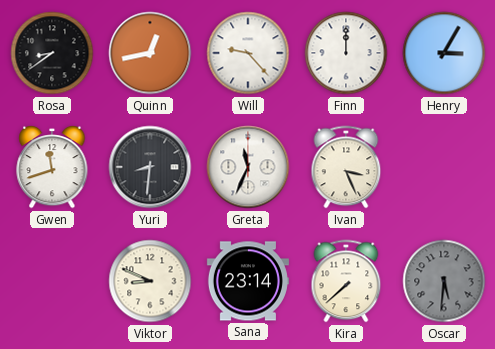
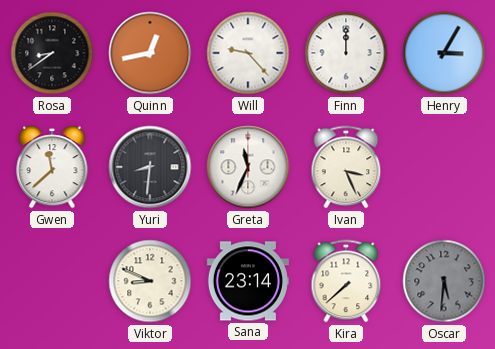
Gwen: 11:42 -> 11:38 (52, 167)
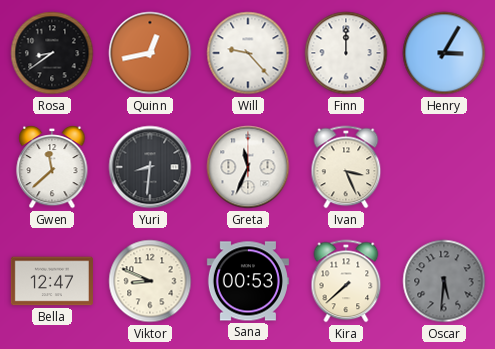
Bella: none -> 12:47 (52, 281)
Sana: 23:14 -> 00:53 (248, 281)
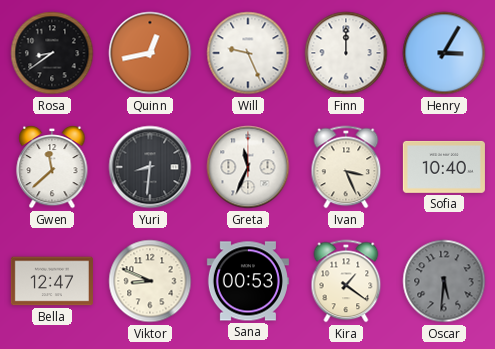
Will: 9:23 -> 9:26 (248, 53)
Sofia: none -> 10:40 (444, 167)
Kira: 7:38 -> 1:21 (346, 281)
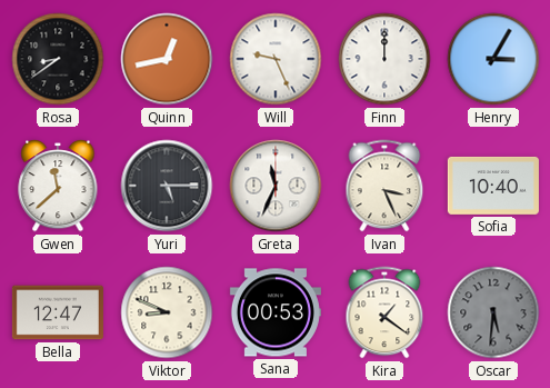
Yuri: 8:31 -> 5:15 (167, 186)
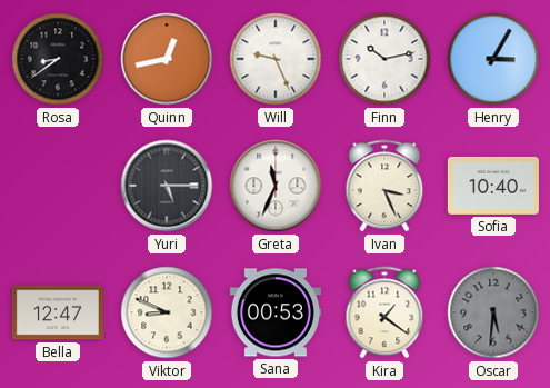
Finn: 12:00 -> 10:13 (384, 59)
Gwen: 11:38 -> none (58, 186)
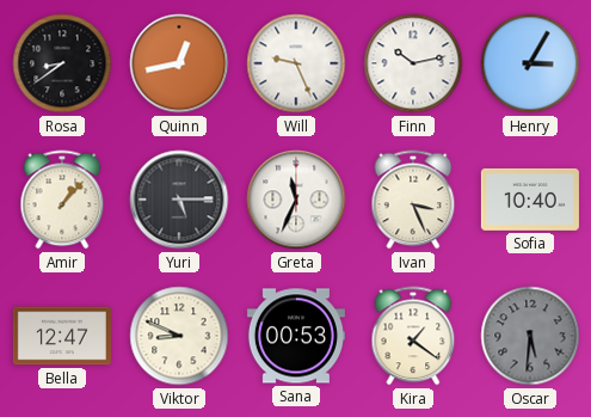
Amir: none -> 1:07 (62, 200)
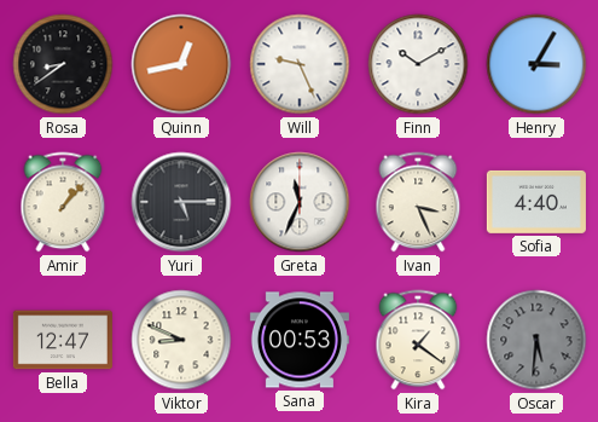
Finn: 10:13 -> 10:10 (418, 64)
Sofia: 10:40 -> 4:40 (536, 202)
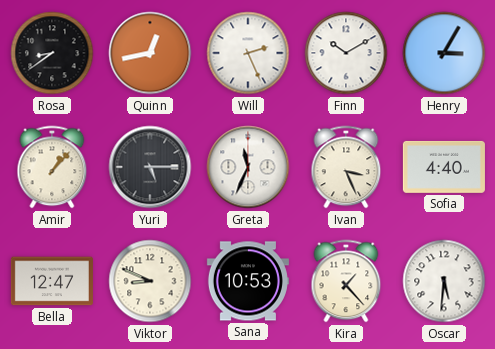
Will: 9:26 -> 2:26 (248, 53)
Sana: 00:53 -> 10:53 (248, 281)
Kira: 1:21 -> 1:23 (346, 281)
Oscar dial: grey -> white (444, 281)
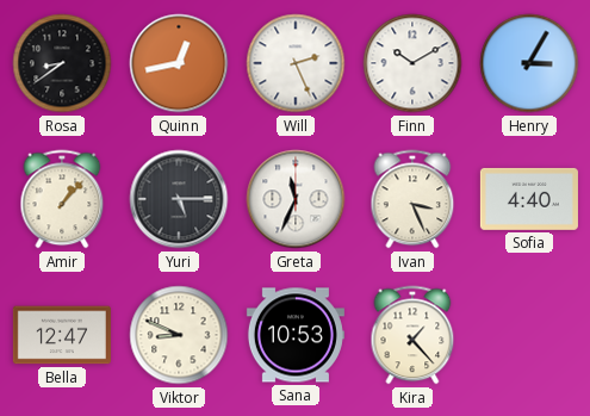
Oscar: 5:31 -> none (444, 281)
